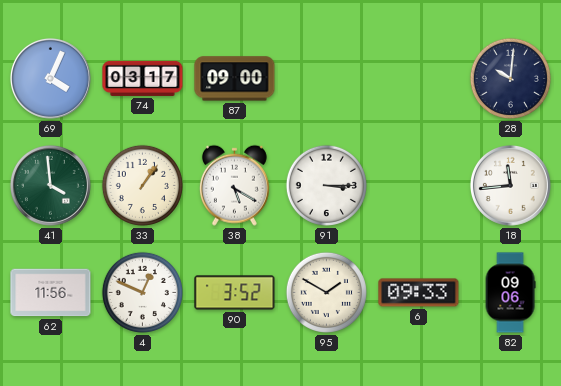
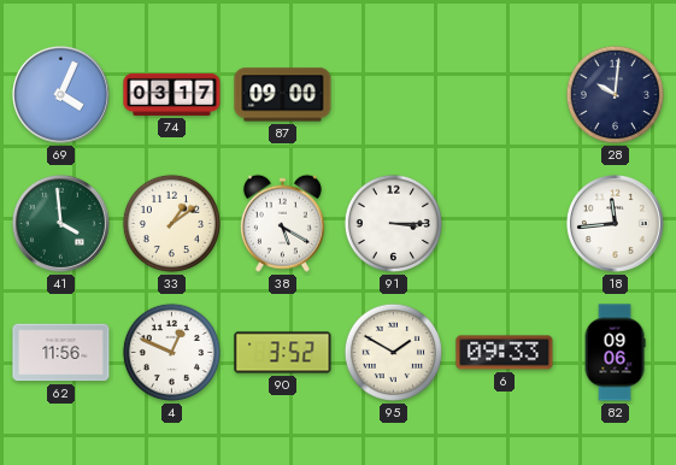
33: 1:06 -> 1:09 (171, 223)
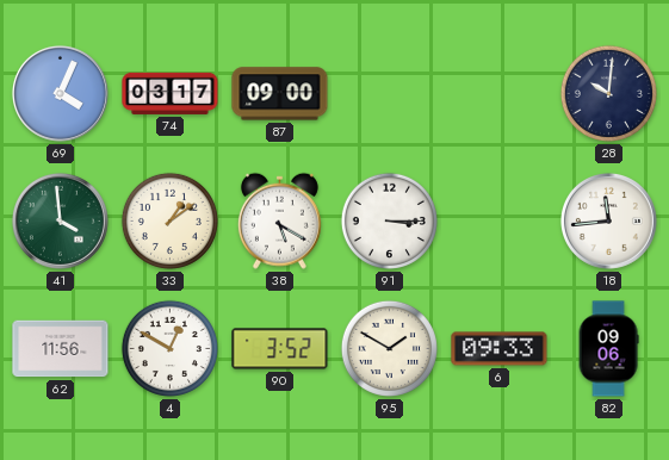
4: 12:49 -> 12:50 (169, 348)
